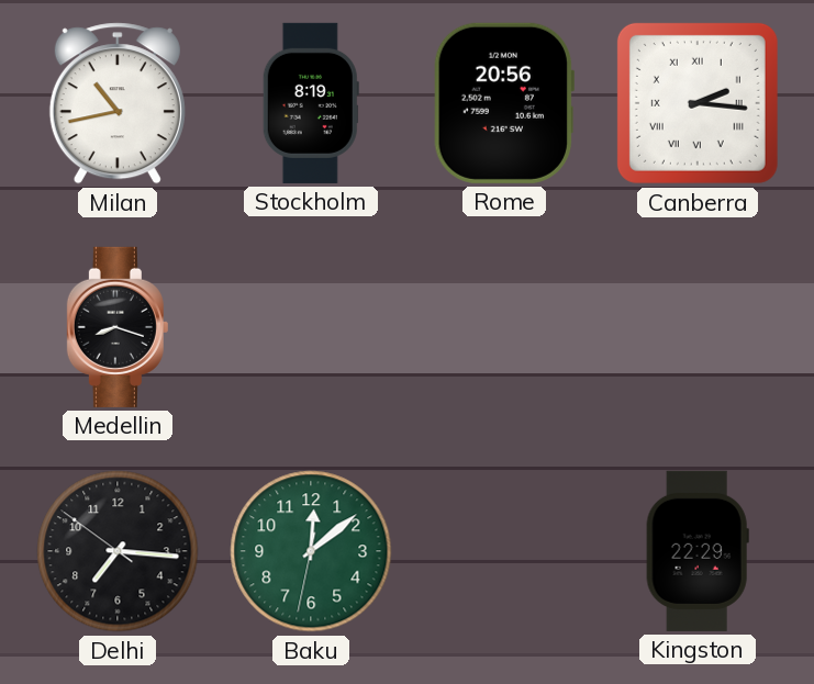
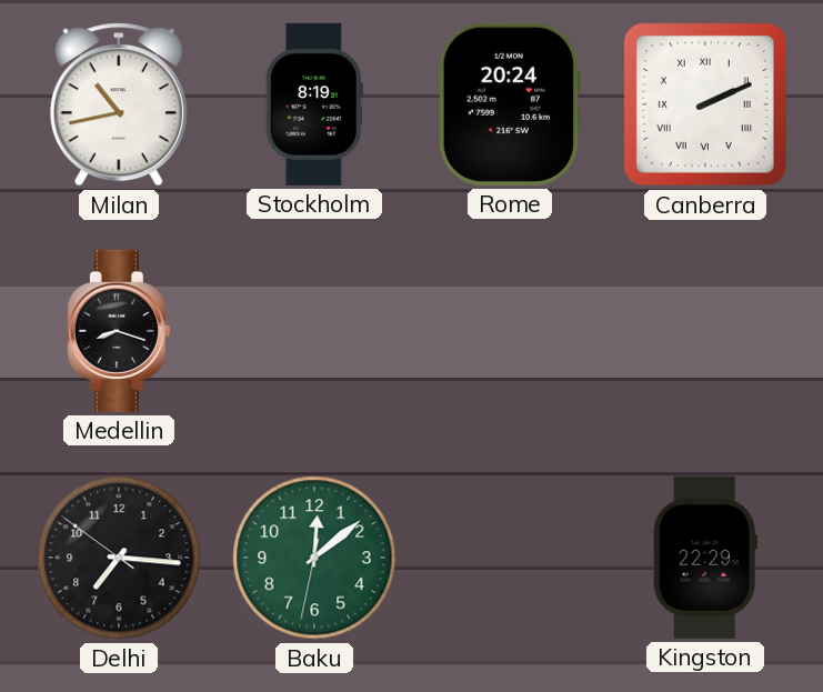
Rome: 20:56 -> 20:24 (509, 104)
Canberra: 2:16 -> 2:11 (705, 104)
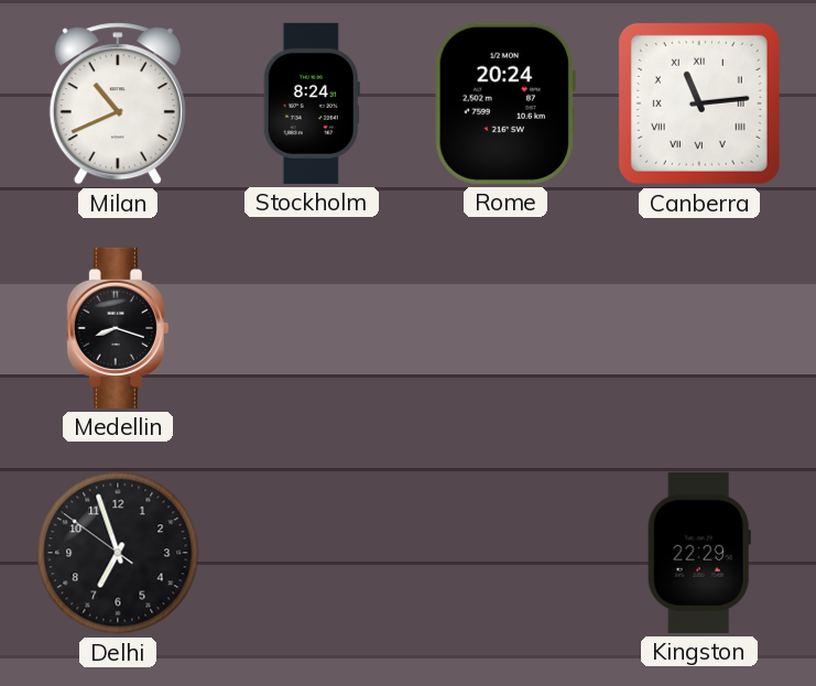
Milan: 10:43 -> 10:41 (118, 104)
Stockholm: 8:19 -> 8:24 (312, 104)
Canberra: 2:11 -> 11:14 (699, 104)
Delhi: 7:15 -> 6:56 (118, 553)
Baku: 12:08 -> none (314, 558)
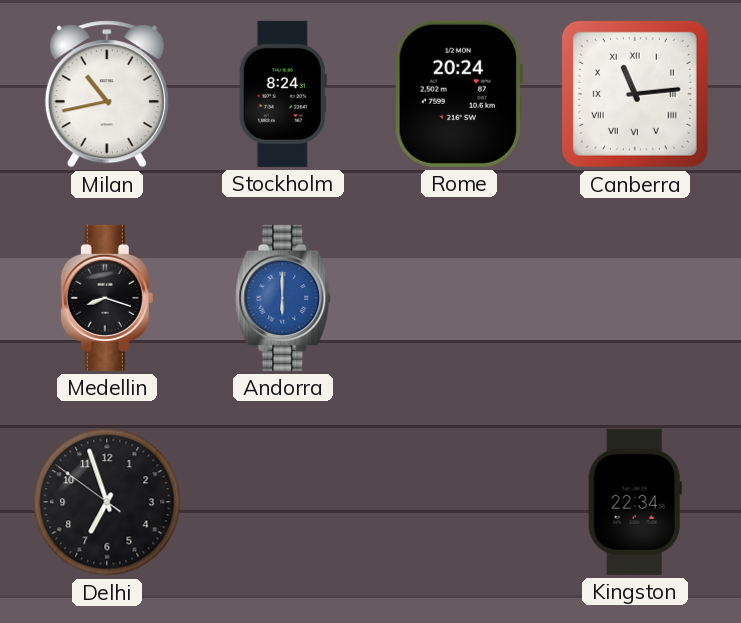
Milan: 10:41 -> 10:43 (107, 94)
Andorra: none -> 6:00 (283, 298)
Kingston: 22:29 -> 22:34 (635, 502)
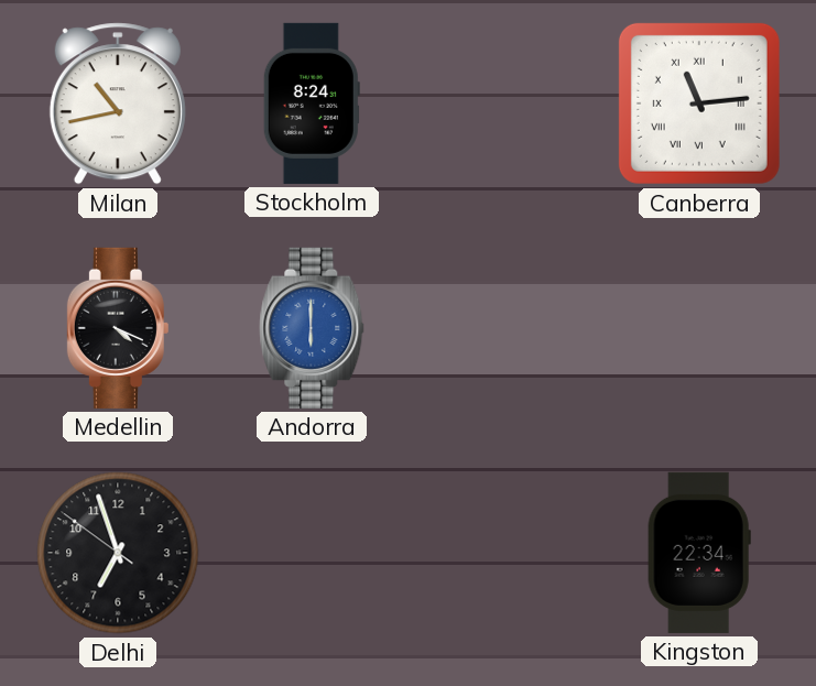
Rome: 20:24 -> none (458, 94)
Medellin: 8:18 -> 4:19 (118, 328)
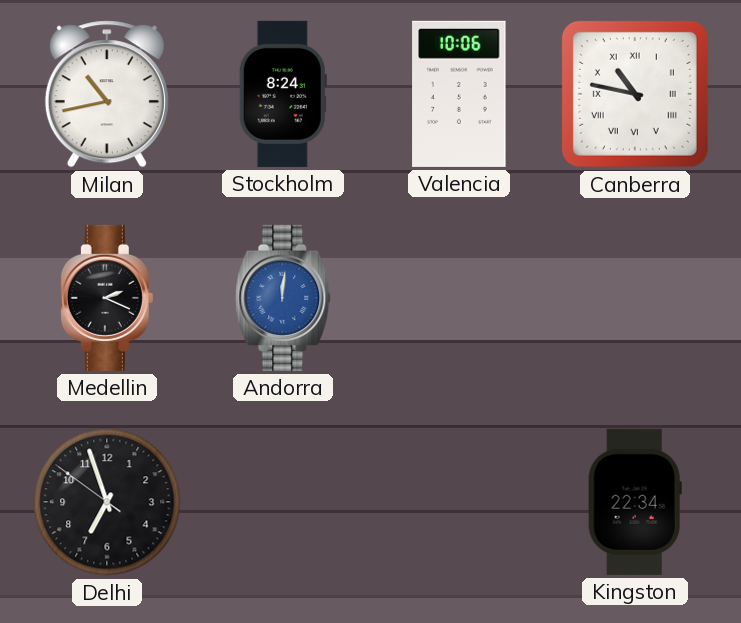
Valencia: none -> 10:06 (459, 94)
Canberra: 11:14 -> 10:47 (635, 94)
Medellin: 4:19 -> 2:19 (107, 298)
Andorra: 6:00 -> 12:01 (283, 298)
